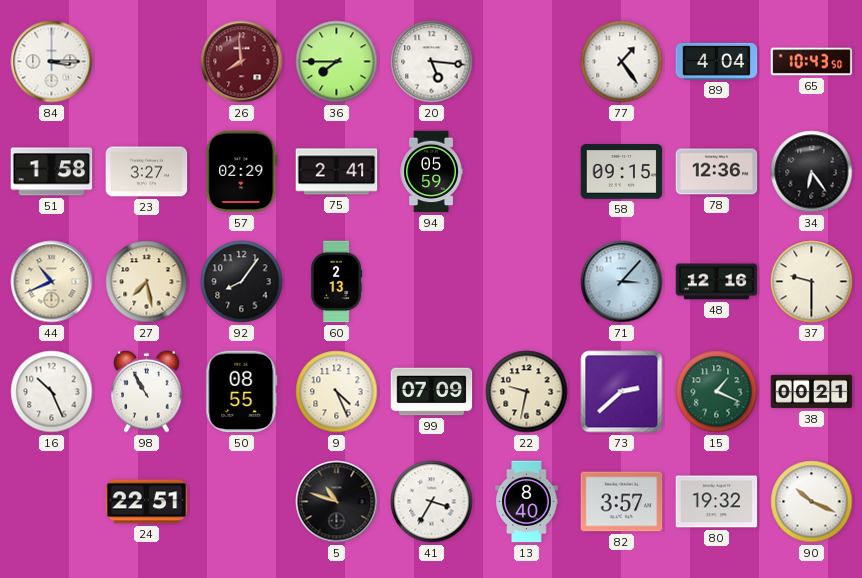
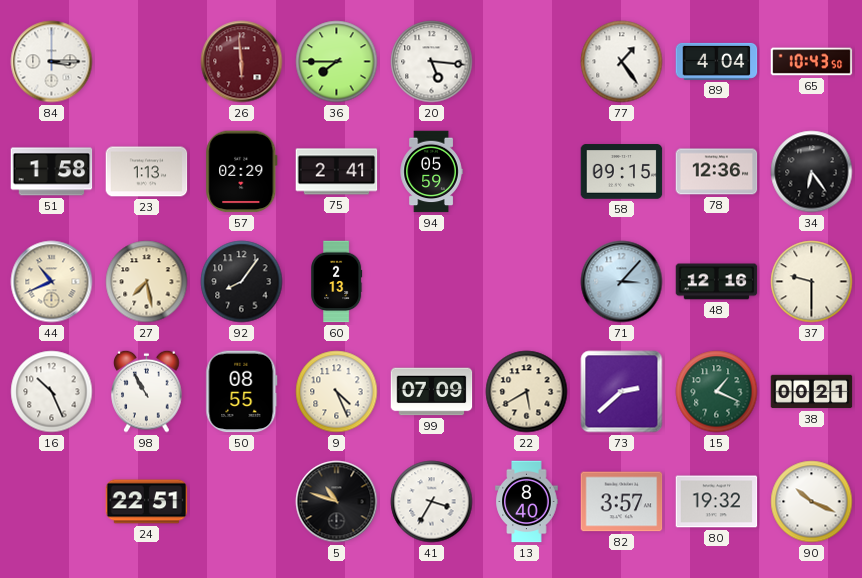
26: 7:59 -> 5:59 (242, 62)
23: 3:27 -> 1:13 (147, 172)
22: 9:32 -> 5:40 (527, 392)
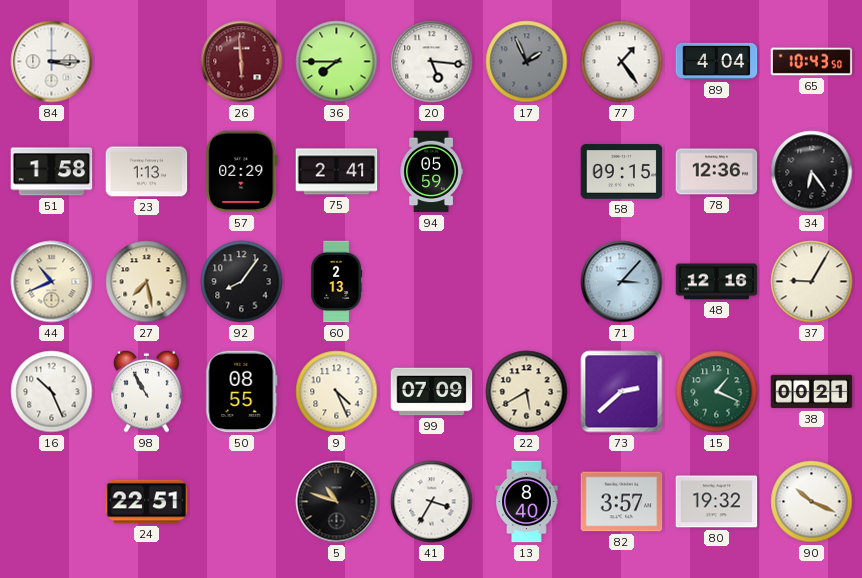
17: none -> 1:56 (527, 62)
37: 9:30 -> 9:05 (812, 282)
